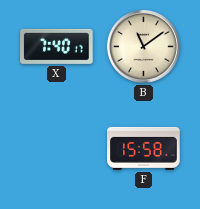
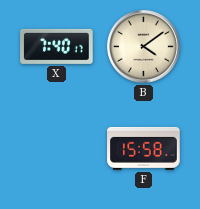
B: 11:09 -> 4:09 (143, 46)
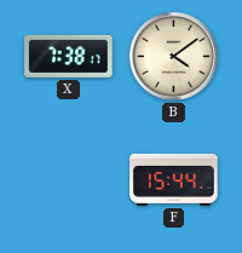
X: 7:40 -> 7:38 (69, 56)
F: 15:58 -> 15:44 (174, 179)
